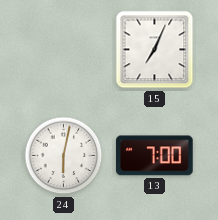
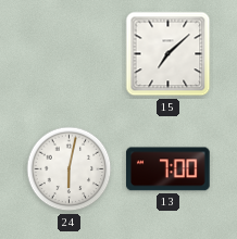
15: 7:04 -> 7:08 (169, 54)
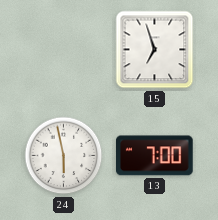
15: 7:08 -> 6:57 (155, 50)
24: 6:02 -> 5:58 (64, 156)
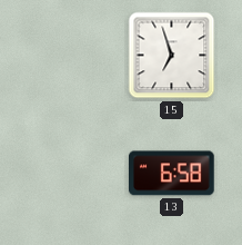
24: 5:58 -> none (64, 156)
13: 7:00 -> 6:58 (172, 174)
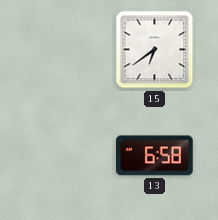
15: 6:57 -> 6:39 (155, 50)
